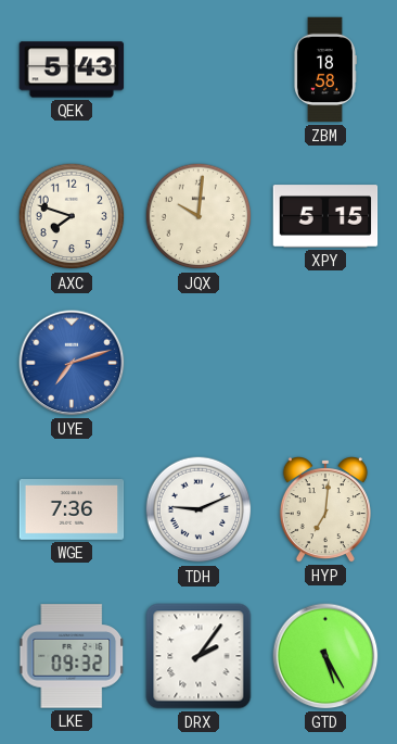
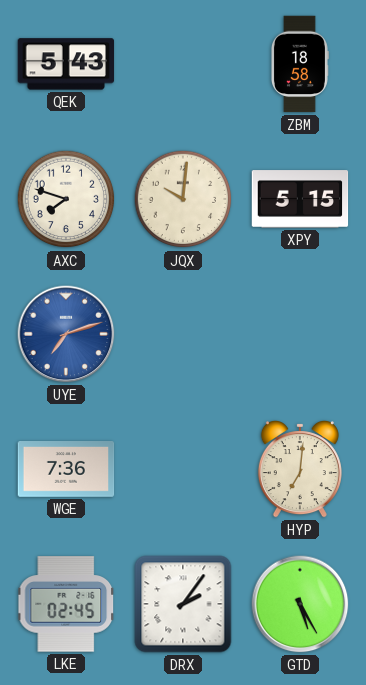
TDH: 9:11 -> none (198, 509)
LKE: 09:32 -> 02:45 (66, 604)
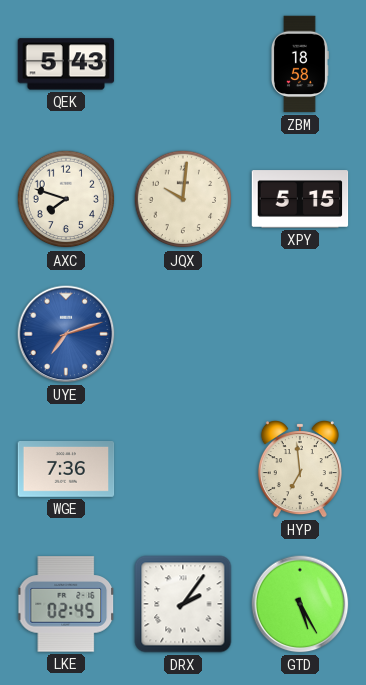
HYP: 7:01 -> 6:59 (300, 470)
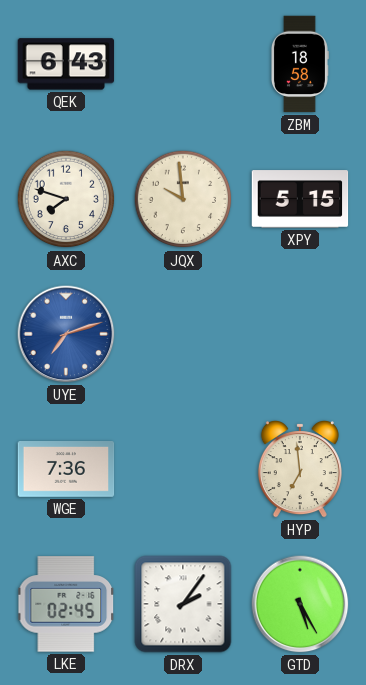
QEK: 5:43 -> 6:43 (66, 64)
JQX: 10:01 -> 9:59 (183, 199)
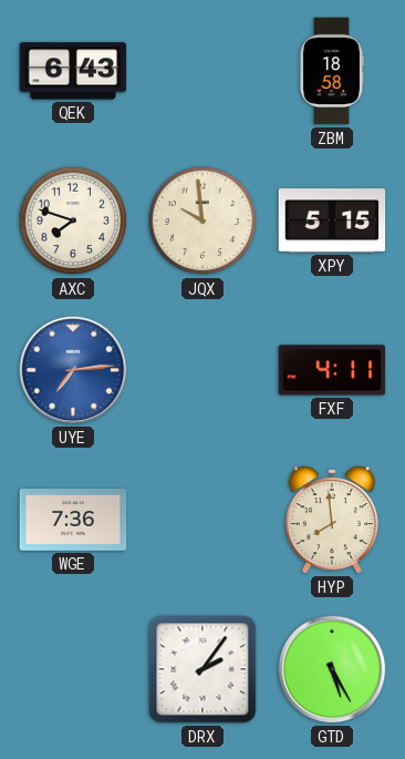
UYE: 7:12 -> 7:14 (73, 370)
FXF: none -> 4:11 (332, 370)
HYP: 6:59 -> 7:59 (332, 521)
LKE: 02:45 -> none (66, 604)
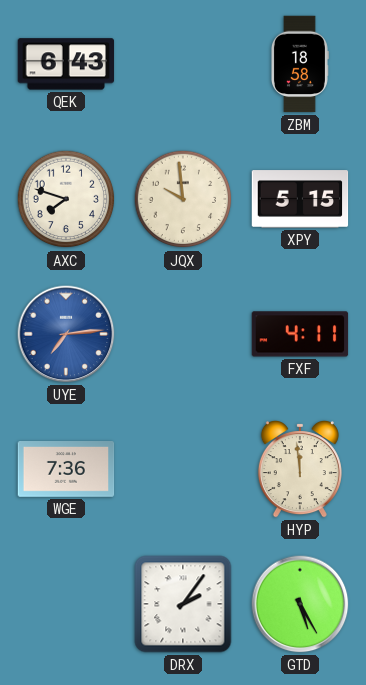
HYP: 7:59 -> 11:59 (300, 470)
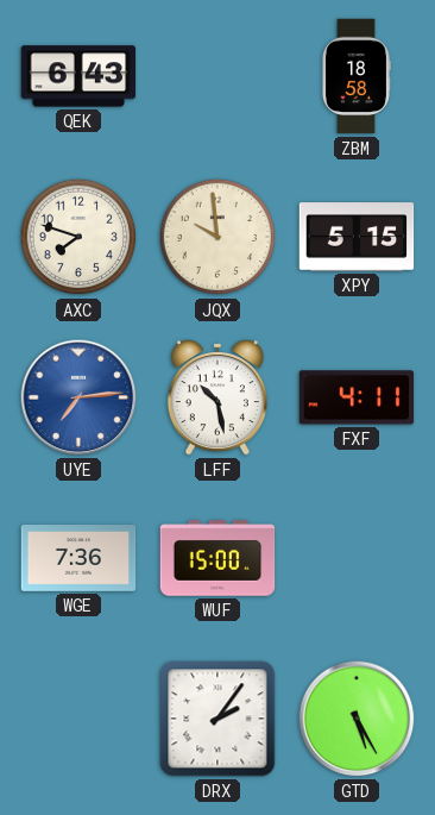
LFF: none -> 10:28 (218, 399)
WUF: none -> 15:00 (218, 558)
HYP: 11:59 -> none (300, 470)
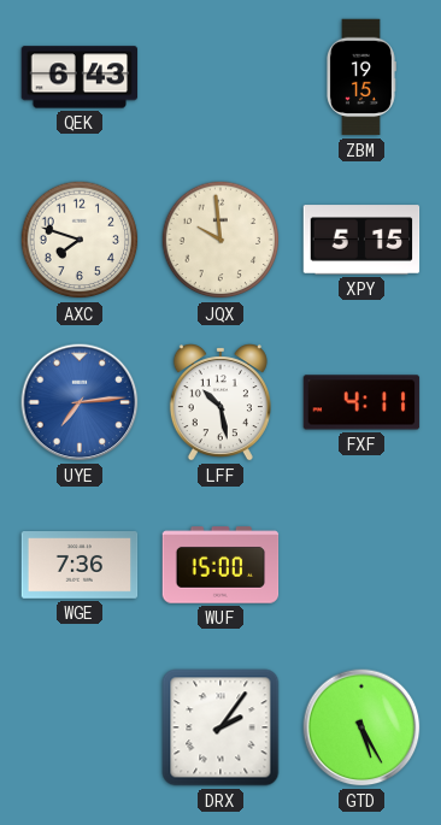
ZBM: 18:58 -> 19:15 (360, 77)
